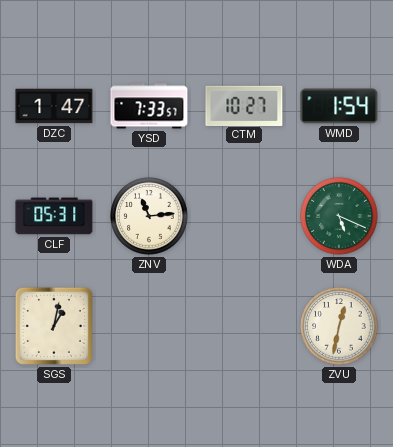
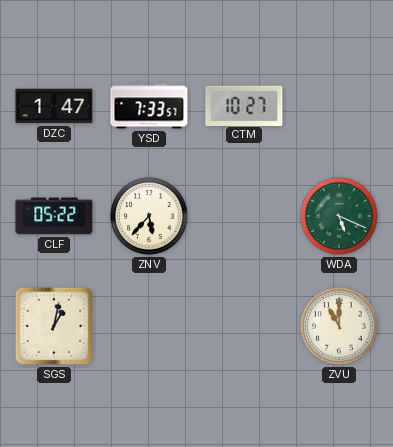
WMD: 1:54 -> none (339, 106)
CLF: 05:31 -> 05:22 (54, 216)
ZNV: 11:14 -> 5:37 (149, 216)
ZVU: 12:32 -> 11:00 (339, 326)
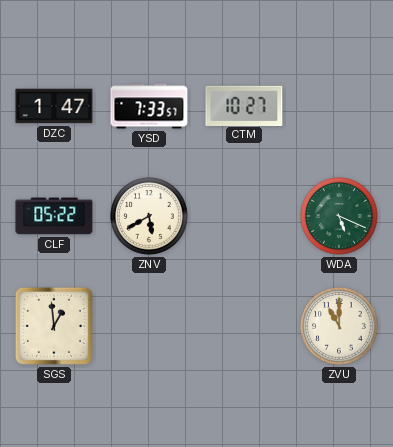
ZNV: 5:37 -> 5:40 (149, 216)
SGS: 1:02 -> 12:59 (54, 326)
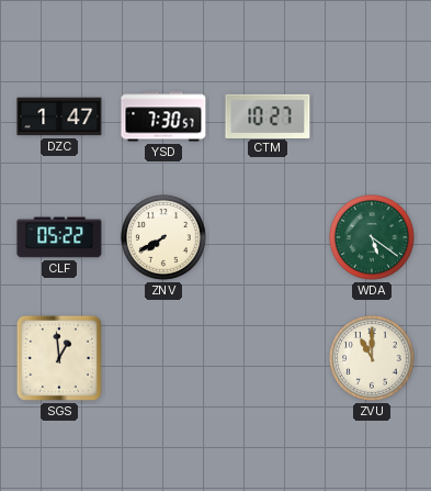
YSD: 7:33 -> 7:30 (163, 116)
ZNV: 5:40 -> 7:40 (163, 237)
WDA: 5:19 -> 5:21 (372, 237)
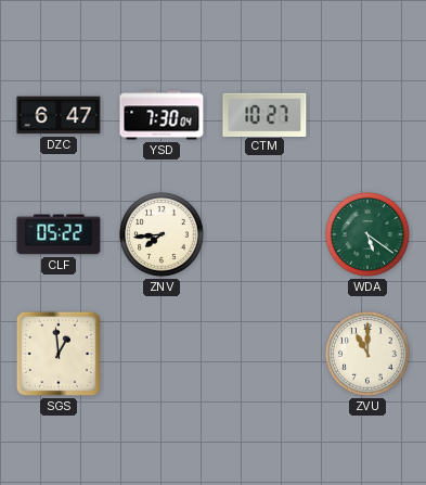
DZC: 1:47 -> 6:47 (59, 115)
YSD: 7:30:57 -> 7:30:04 (162, 115)
ZNV: 7:40 -> 7:44 (162, 234)
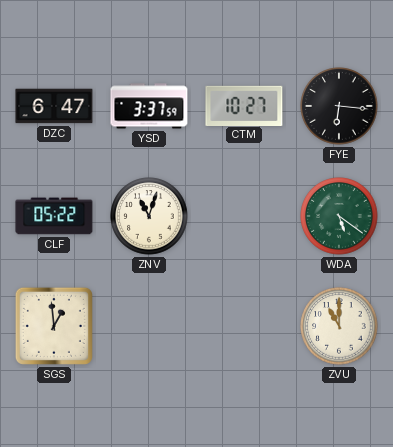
YSD: 7:30 -> 3:37 (149, 106)
FYE: none -> 6:16 (339, 106)
ZNV: 7:44 -> 11:03 (149, 216)
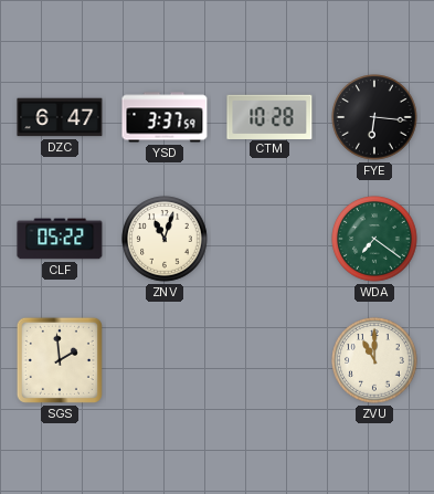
CTM: 10:27 -> 10:28 (269, 116)
WDA: 5:21 -> 7:21 (374, 239)
SGS: 12:59 -> 1:59 (60, 360)
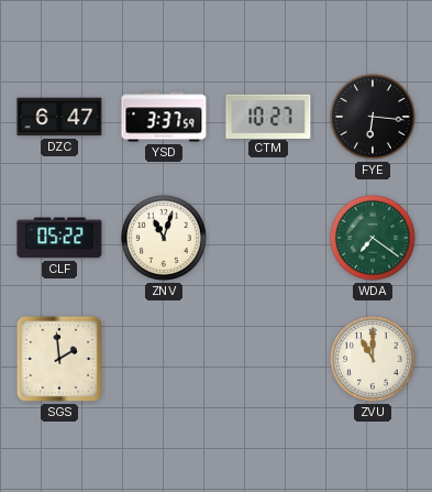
CTM: 10:28 -> 10:27 (268, 116)
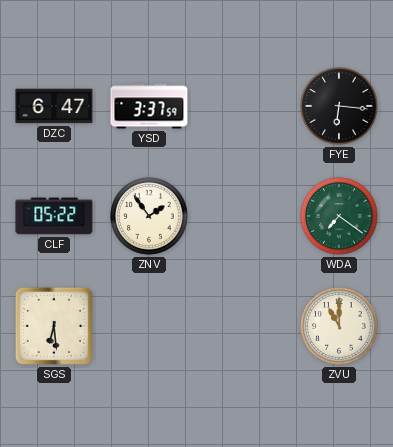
CTM: 10:27 -> none (268, 116)
ZNV: 11:03 -> 1:54 (149, 216)
SGS: 1:59 -> 6:29 (54, 326)
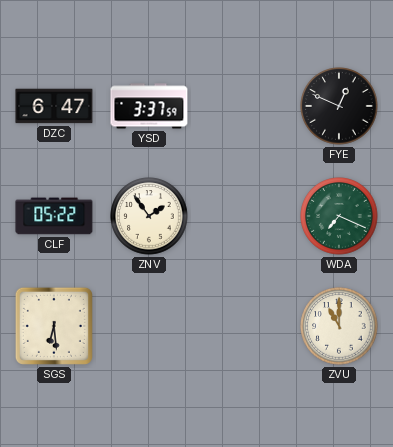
FYE: 6:16 -> 12:49 (339, 106)
WDA: 7:21 -> 7:19 (339, 216)
